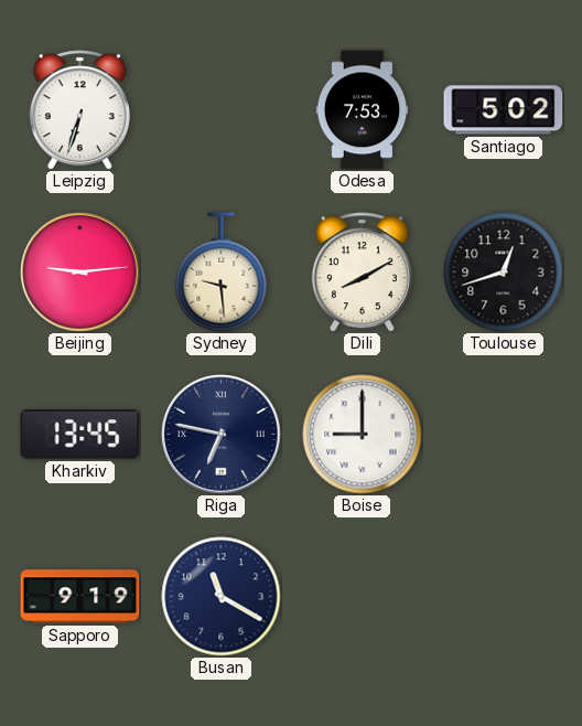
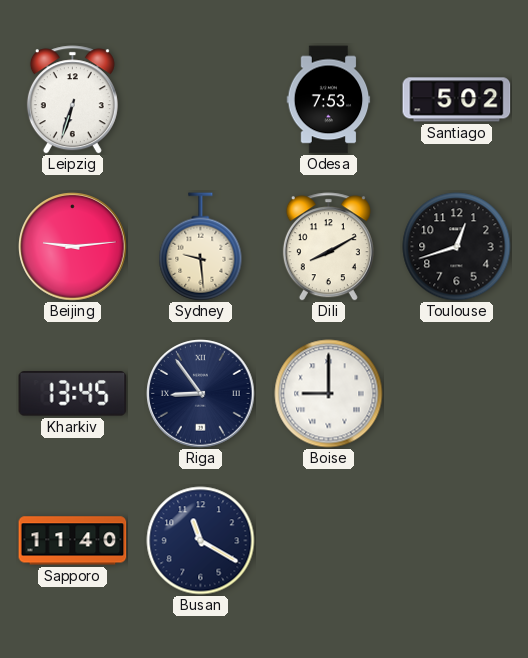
Riga: 6:47 -> 8:54 (201, 394)
Sapporo: 9:19 -> 11:40 (73, 541)
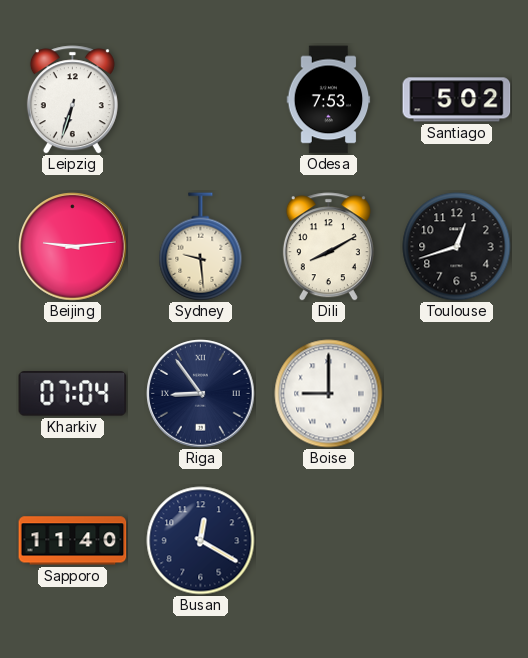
Kharkiv: 13:45 -> 07:04 (73, 394)
Busan: 11:20 -> 12:20 (201, 541)
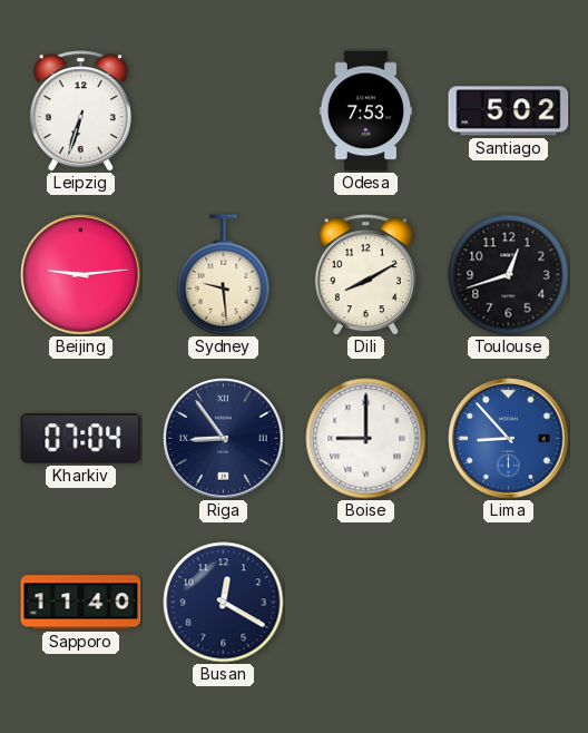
Lima: none -> 8:53 (509, 439)
